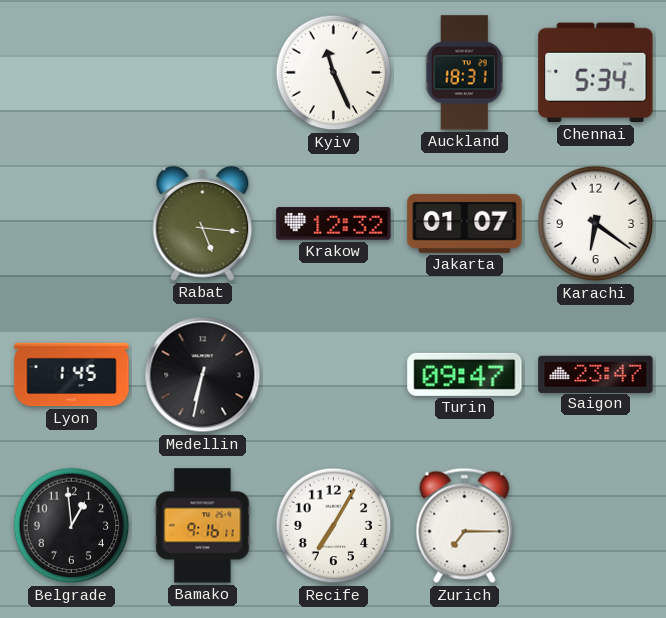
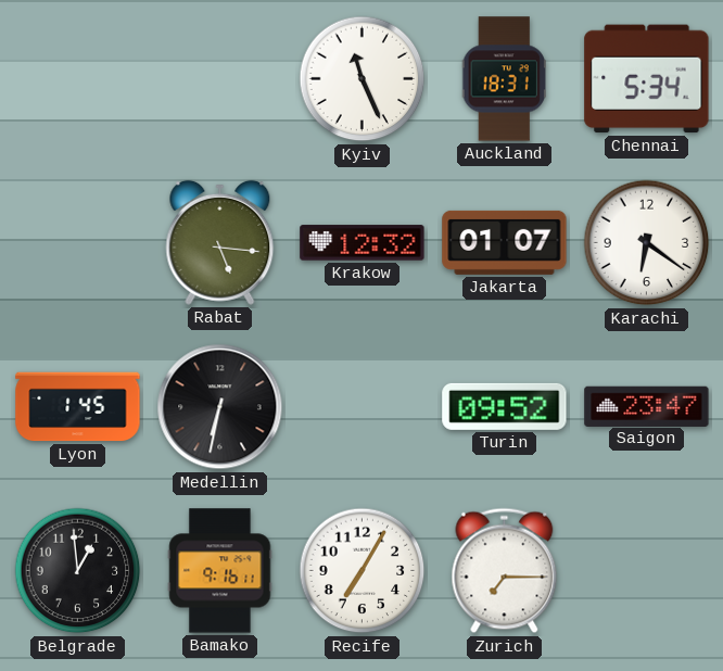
Turin: 09:47 -> 09:52 (505, 406)
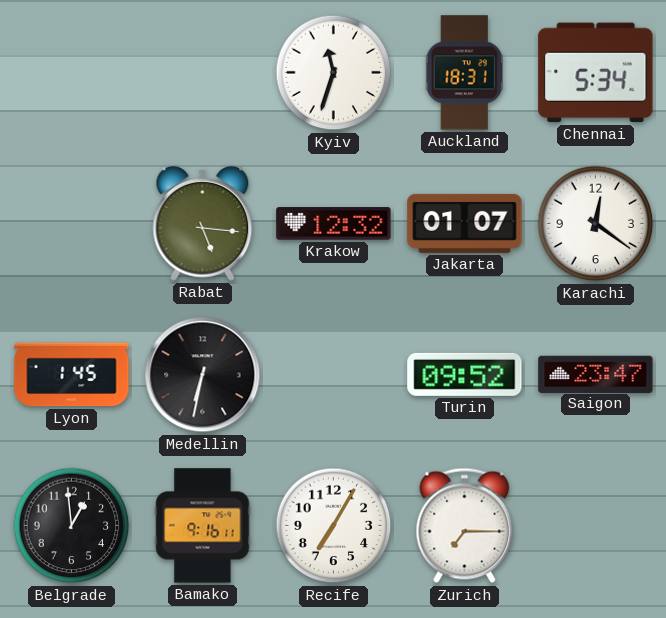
Kyiv: 11:26 -> 11:33 (334, 73)
Karachi: 6:21 -> 12:21 (596, 224)
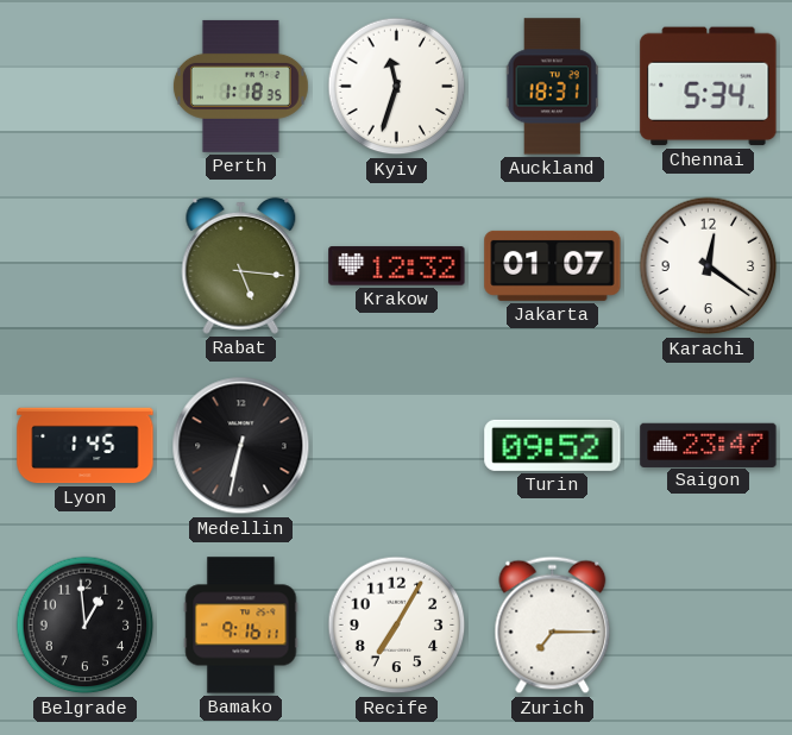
Perth: none -> 1:18 (240, 86)
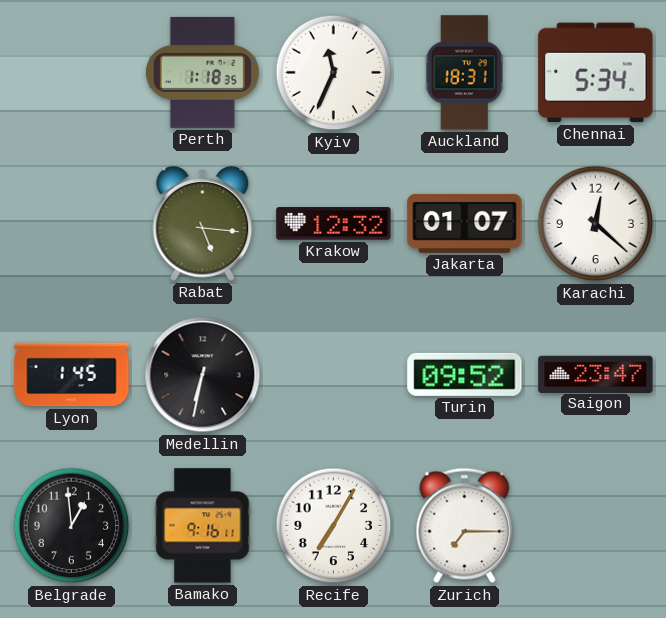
Kyiv: 11:33 -> 11:34 (334, 73)
Karachi: 12:21 -> 12:22 (596, 224)
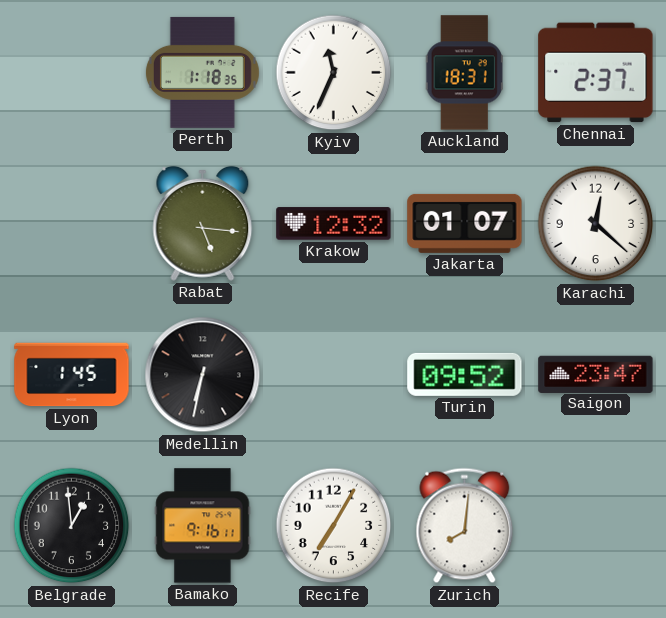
Chennai: 5:34 -> 2:37 (596, 73)
Zurich: 7:15 -> 8:01 (465, 526)
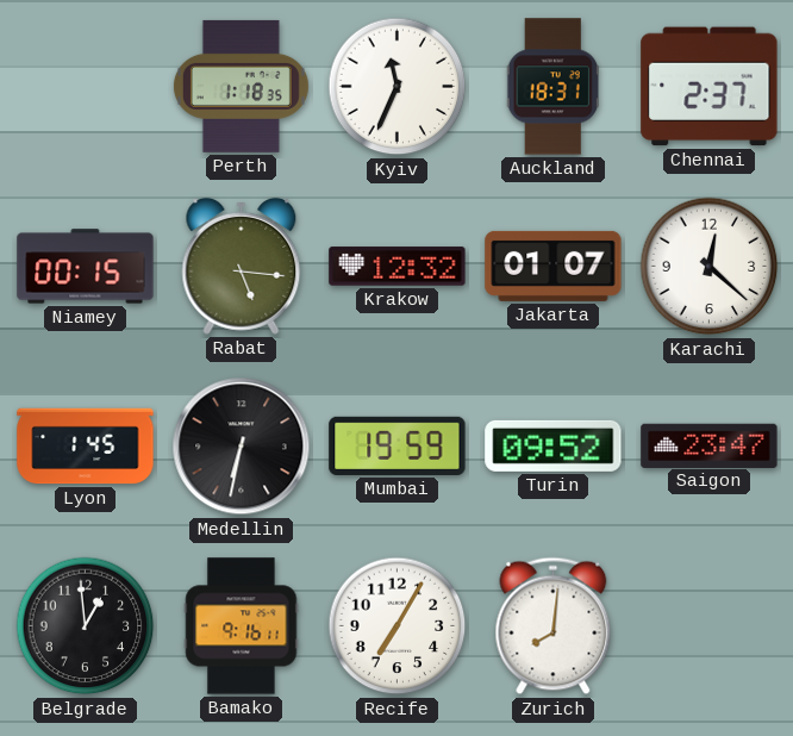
Niamey: none -> 00:15 (86, 267)
Mumbai: none -> 19:59 (398, 445)
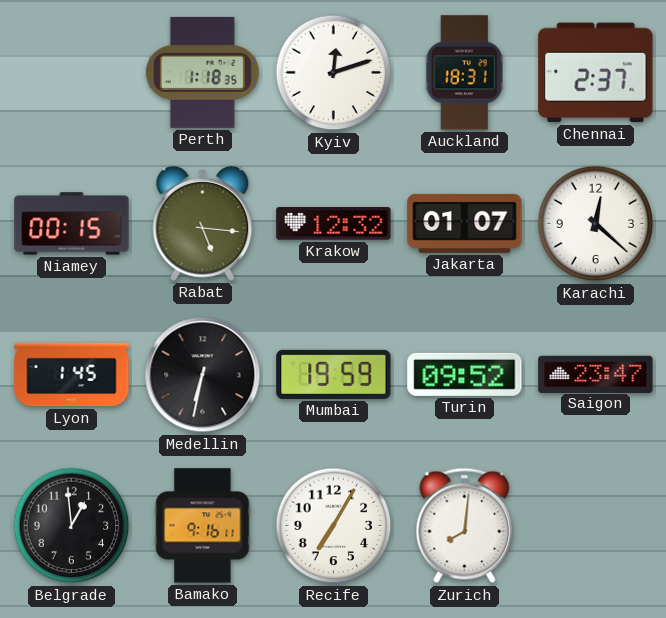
Kyiv: 11:34 -> 12:12 (334, 73)
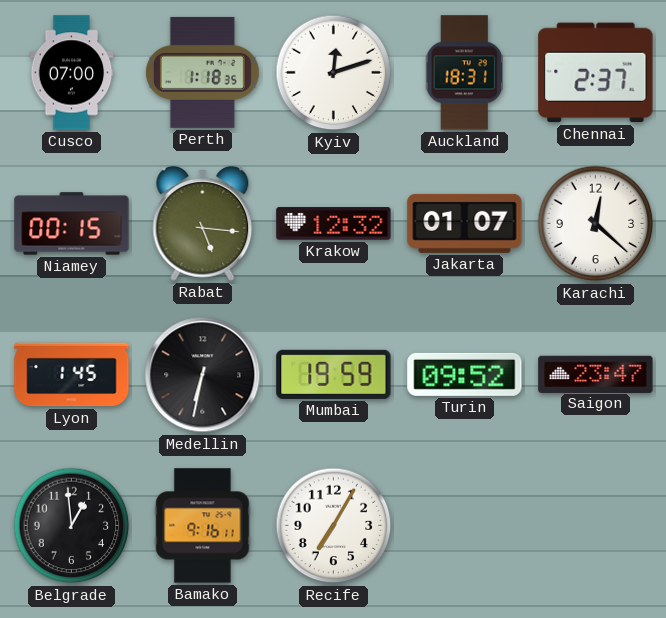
Cusco: none -> 07:00 (72, 73)
Zurich: 8:01 -> none (465, 526)
